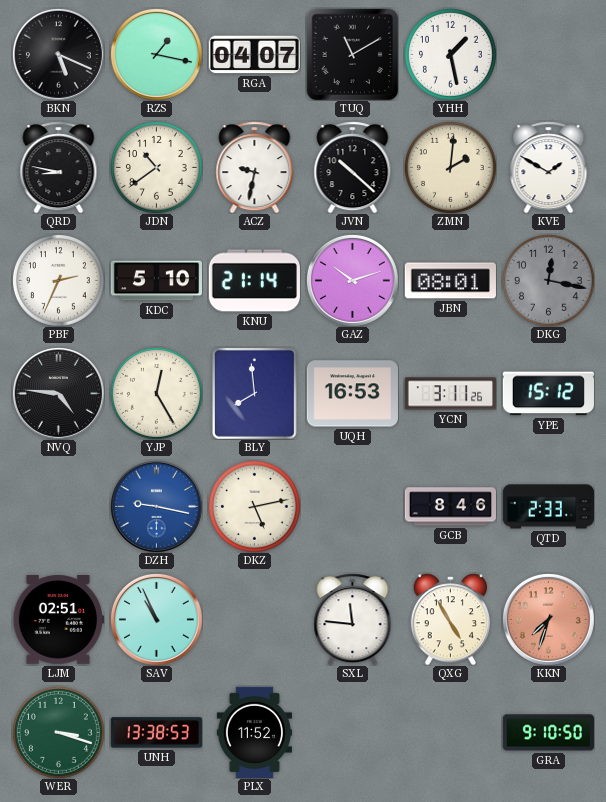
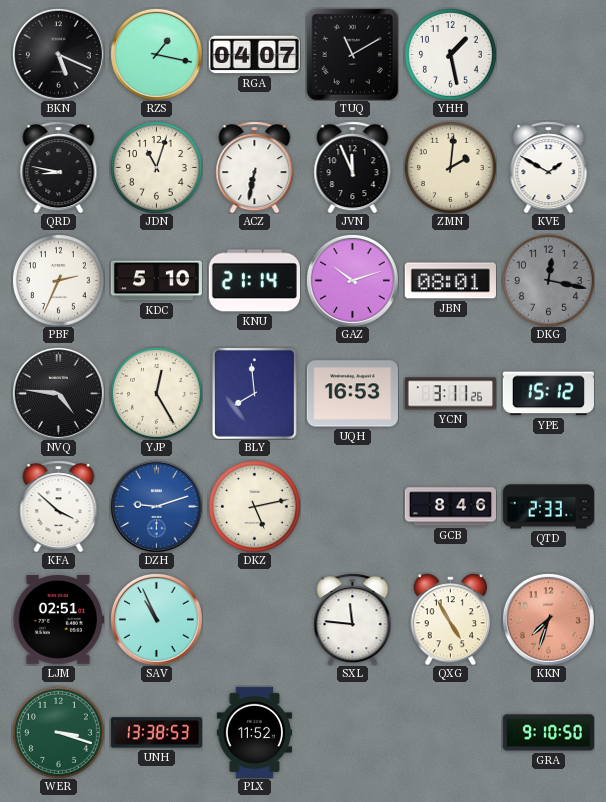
JDN: 10:39 -> 11:03 (156, 167)
ACZ: 9:32 -> 6:32 (255, 167)
JVN: 10:22 -> 11:56 (353, 167)
KFA: none -> 3:52 (59, 506)
DZH: 9:17 -> 9:12 (156, 506)
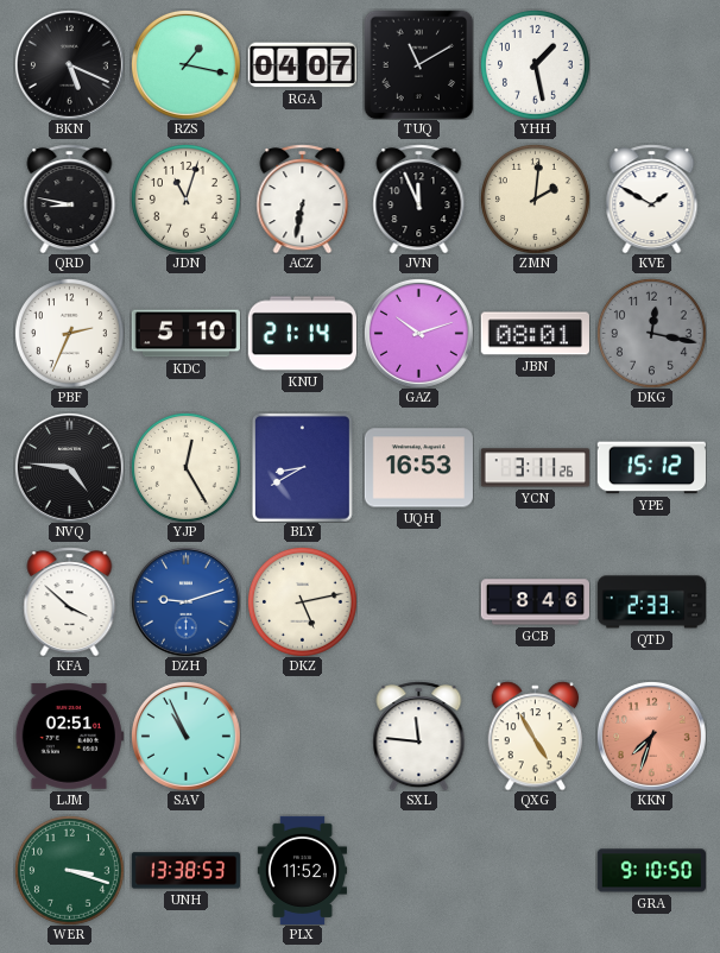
BLY: 7:59 -> 8:40 (303, 468)
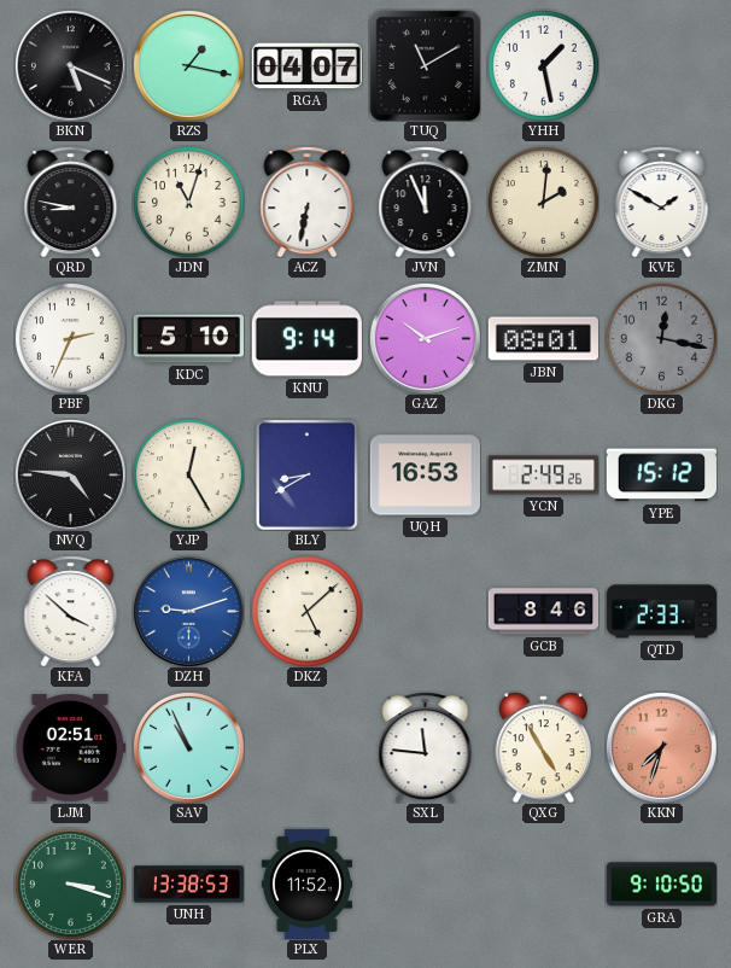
KNU: 21:14 -> 9:14 (306, 339)
YCN: 3:11 -> 2:49 (543, 476)
DKZ: 5:13 -> 5:08 (306, 611)
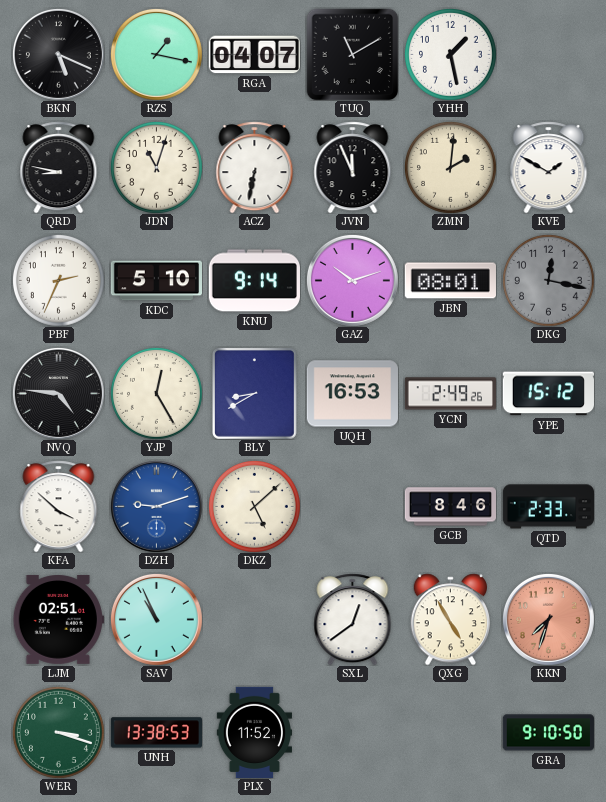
SXL: 11:46 -> 12:39 (353, 619)
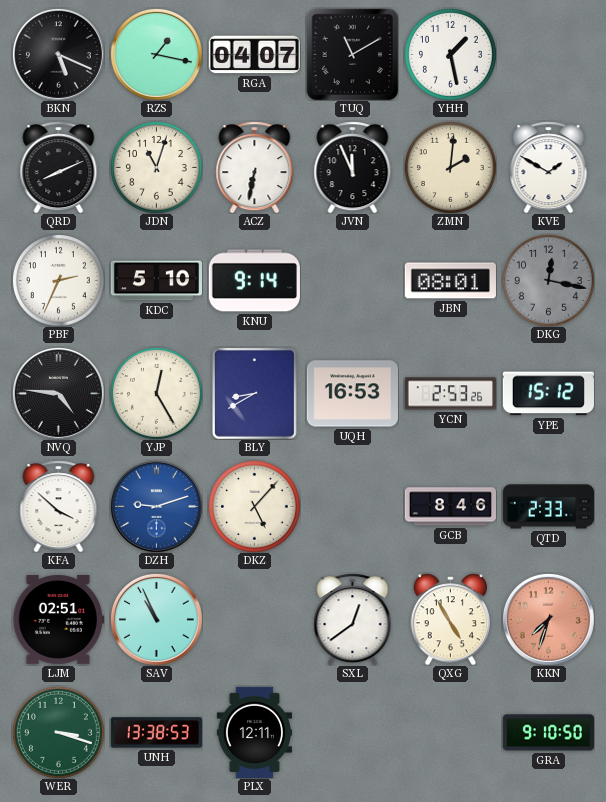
QRD: 8:47 -> 8:11 (59, 167)
GAZ: 10:12 -> none (352, 280)
YCN: 2:49 -> 2:53 (450, 394)
DKZ: 5:08 -> 5:07 (254, 506)
PLX: 11:52 -> 12:11 (254, 732)
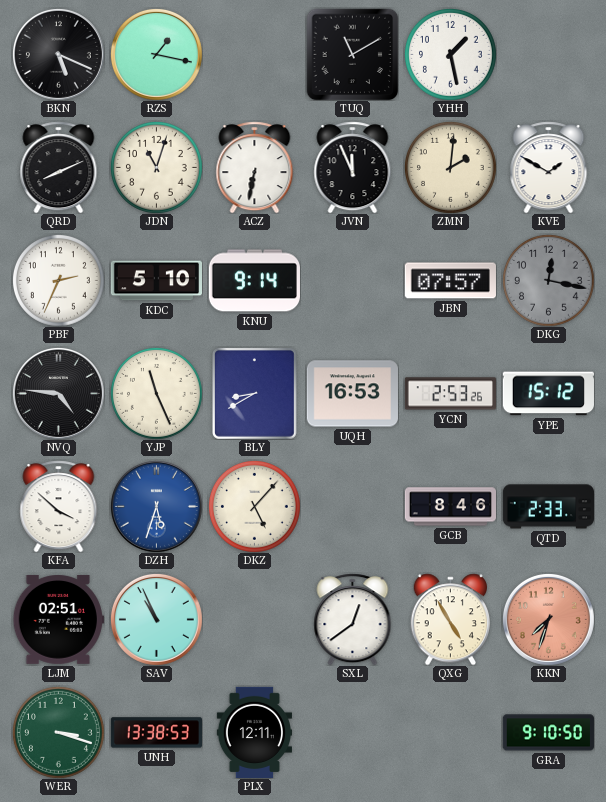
RGA: 04:07 -> none (254, 55)
JBN: 08:01 -> 07:57 (450, 281)
YJP: 12:25 -> 11:26 (156, 393)
DZH: 9:12 -> 5:33 (156, 506)
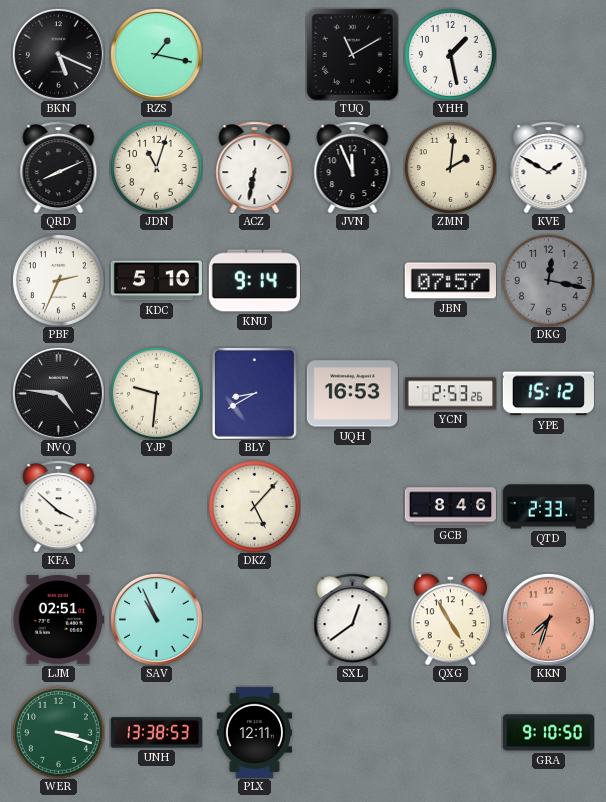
YJP: 11:26 -> 9:31 (156, 393)
DZH: 5:33 -> none (156, 506)
